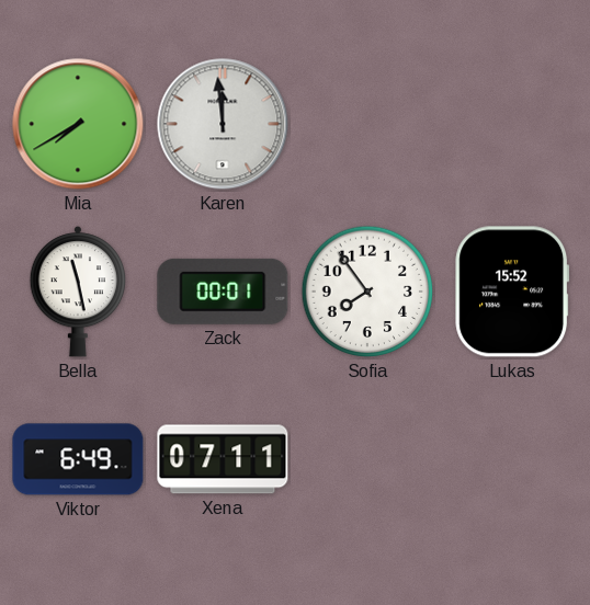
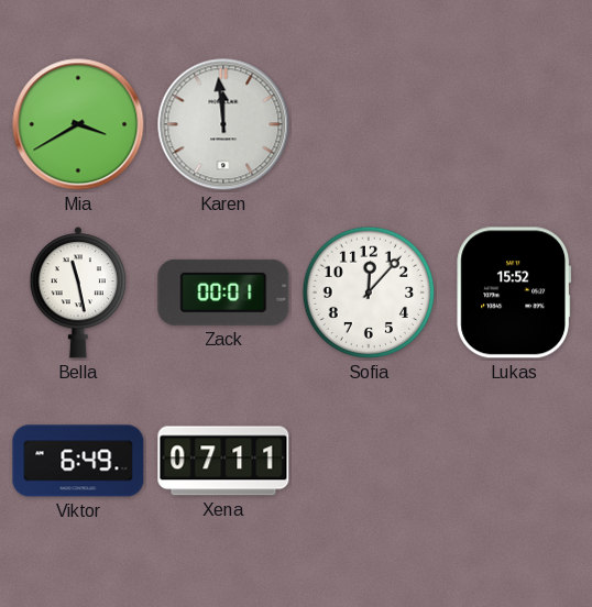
Mia: 7:40 -> 3:40 (78, 124)
Sofia: 7:54 -> 12:07 (369, 293)
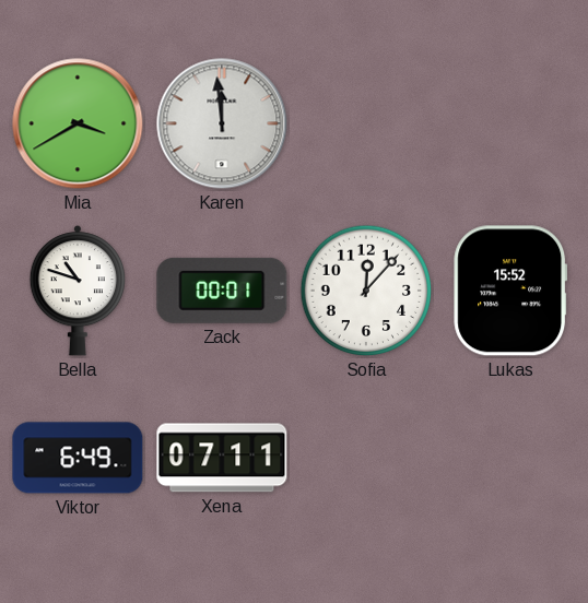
Bella: 11:28 -> 10:48 (78, 292)
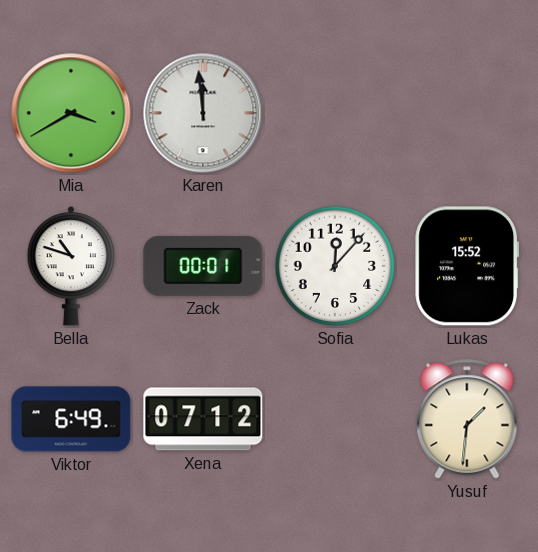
Xena: 07:11 -> 07:12 (203, 419)
Yusuf: none -> 1:31 (467, 419)
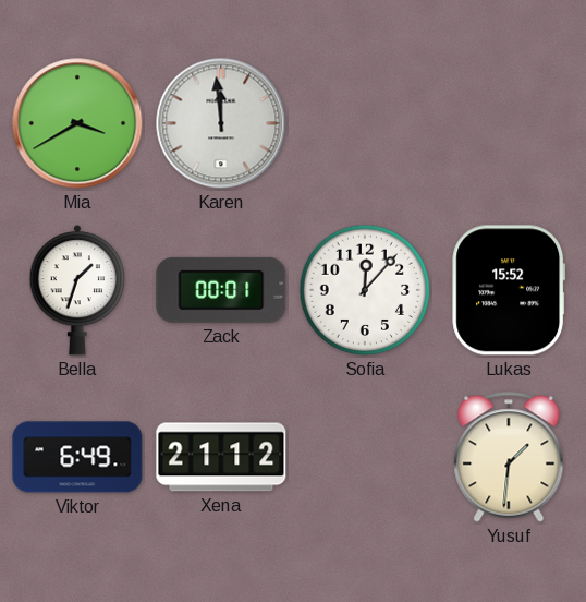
Bella: 10:48 -> 1:33 (77, 291)
Xena: 07:12 -> 21:12 (221, 457)
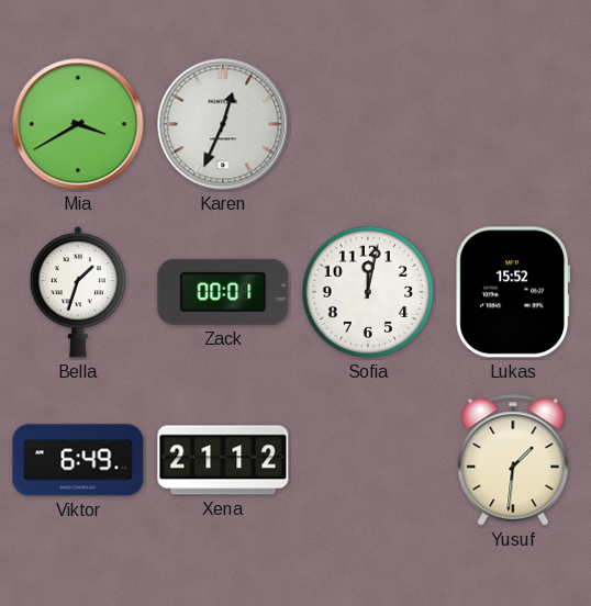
Karen: 11:59 -> 12:34 (223, 124)
Sofia: 12:07 -> 12:02 (368, 292)
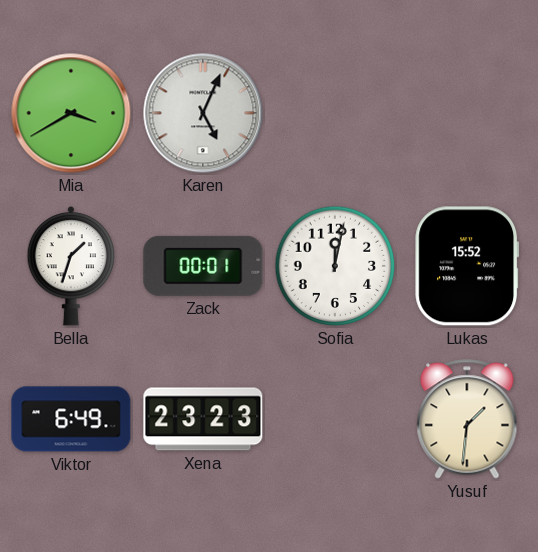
Karen: 12:34 -> 5:04 (203, 113)
Xena: 21:12 -> 23:23 (203, 419)
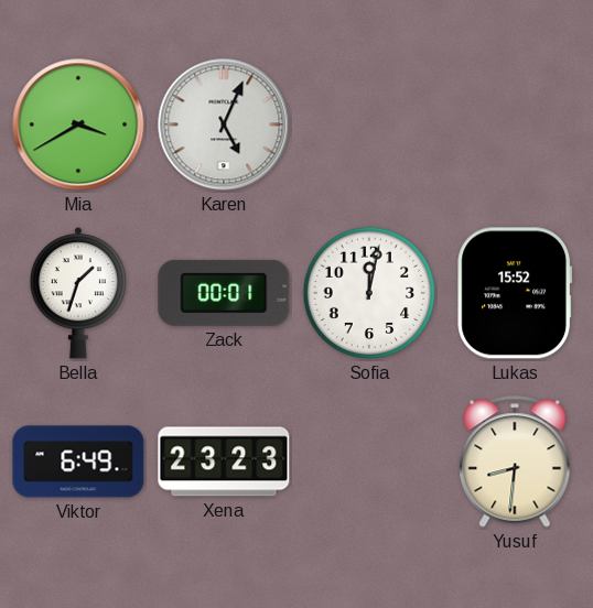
Yusuf: 1:31 -> 8:31 (515, 462)
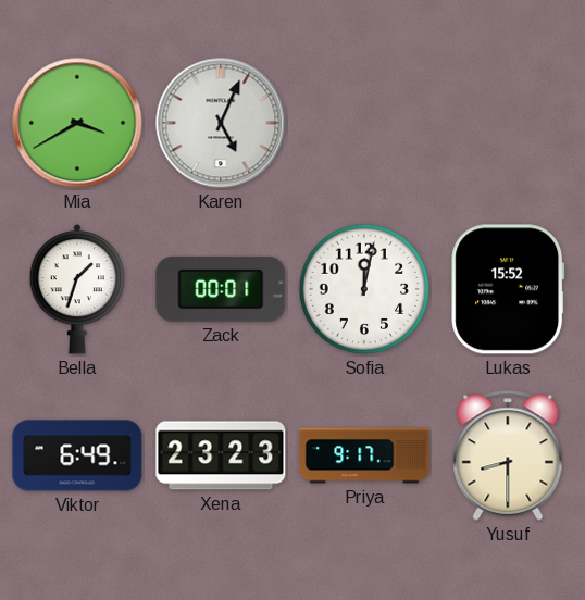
Priya: none -> 9:17 (364, 455)
Yusuf: 8:31 -> 8:30 (508, 455)
